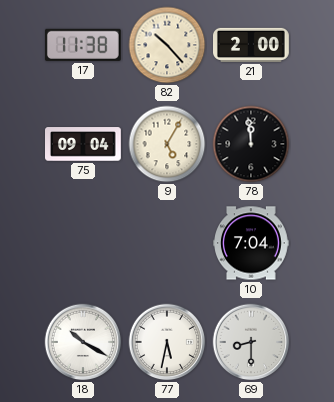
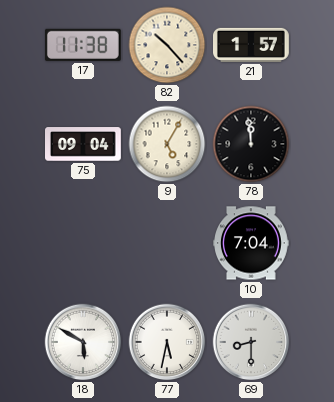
21: 2:00 -> 1:57 (252, 45)
18: 10:20 -> 5:50 (83, 342)
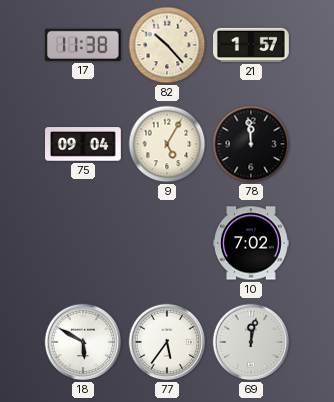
10: 7:04 -> 7:02 (252, 243)
77: 5:32 -> 5:36 (167, 342)
69: 8:30 -> 12:02 (251, 342)
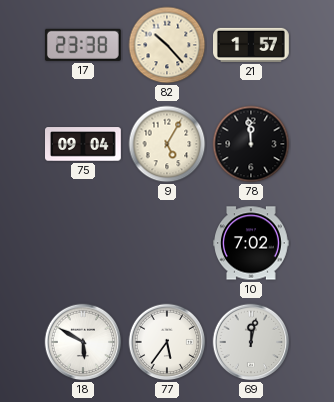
17: 11:38 -> 23:38 (83, 45)
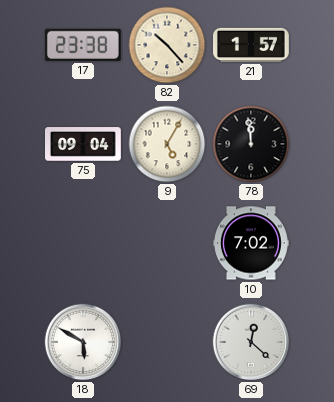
77: 5:36 -> none (167, 342)
69: 12:02 -> 12:22 (251, 342)
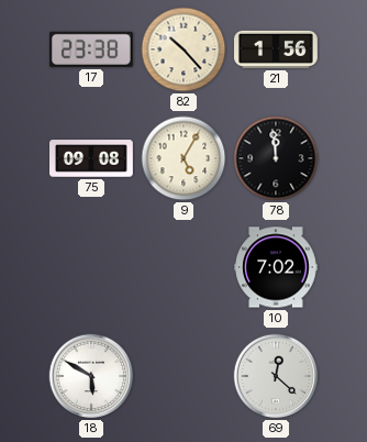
21: 1:57 -> 1:56 (277, 49)
75: 09:04 -> 09:08 (92, 158)
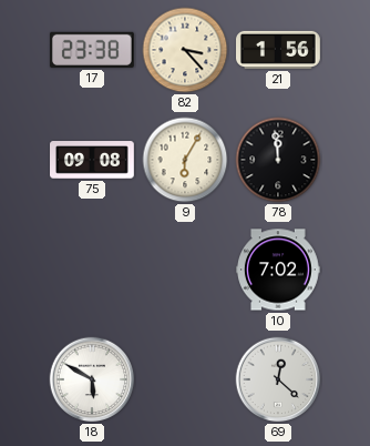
82: 10:23 -> 3:23 (185, 50)
9: 5:05 -> 6:05 (185, 160)
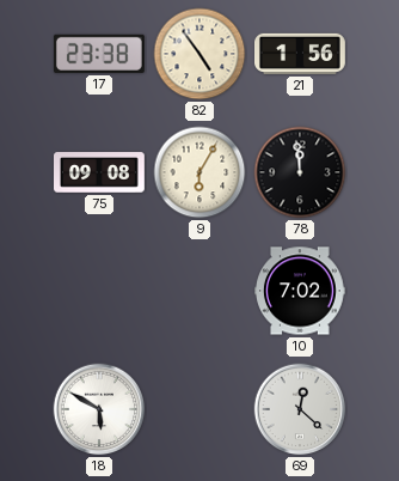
82: 3:23 -> 4:54 (199, 54)
